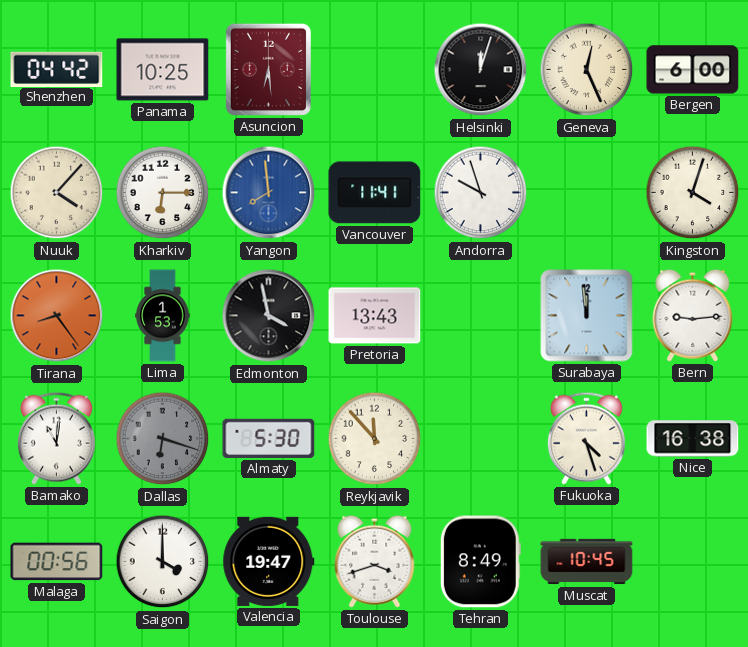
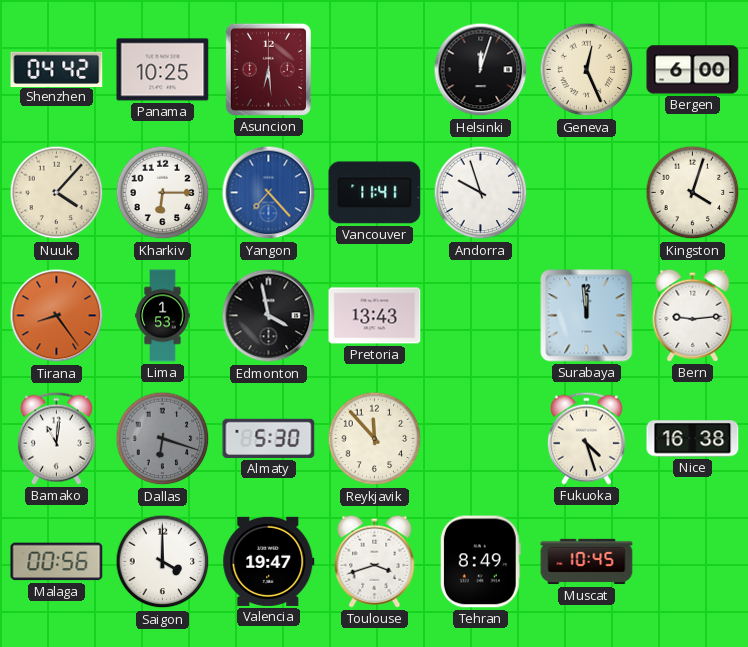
Yangon: 7:59 -> 7:23 (269, 193)
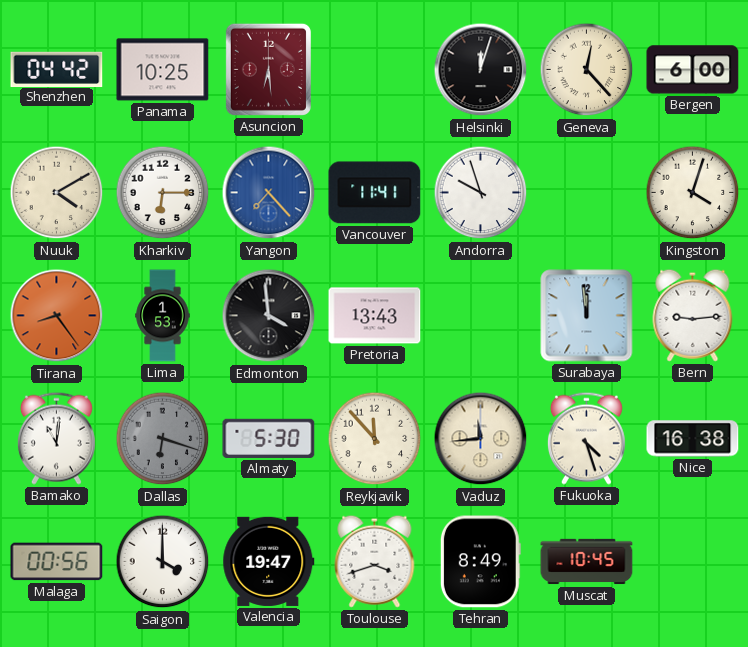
Geneva: 12:26 -> 12:23 (587, 70)
Nuuk: 4:07 -> 4:10 (57, 193)
Edmonton: 3:58 -> 3:59 (269, 316)
Vaduz: none -> 11:44 (481, 439)
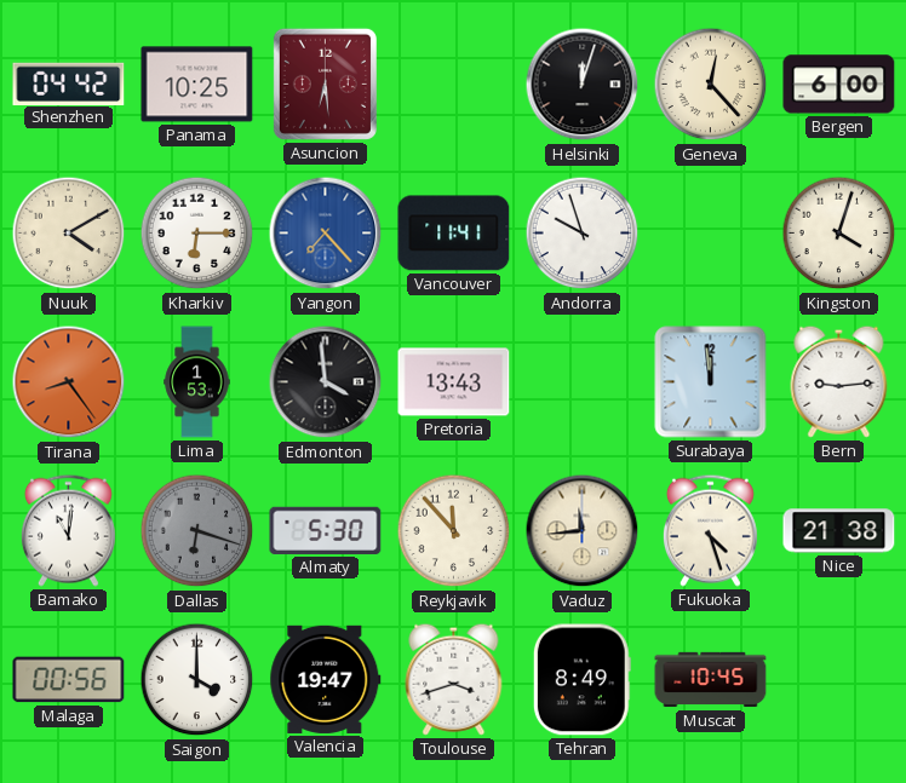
Nice: 16:38 -> 21:38 (839, 531)
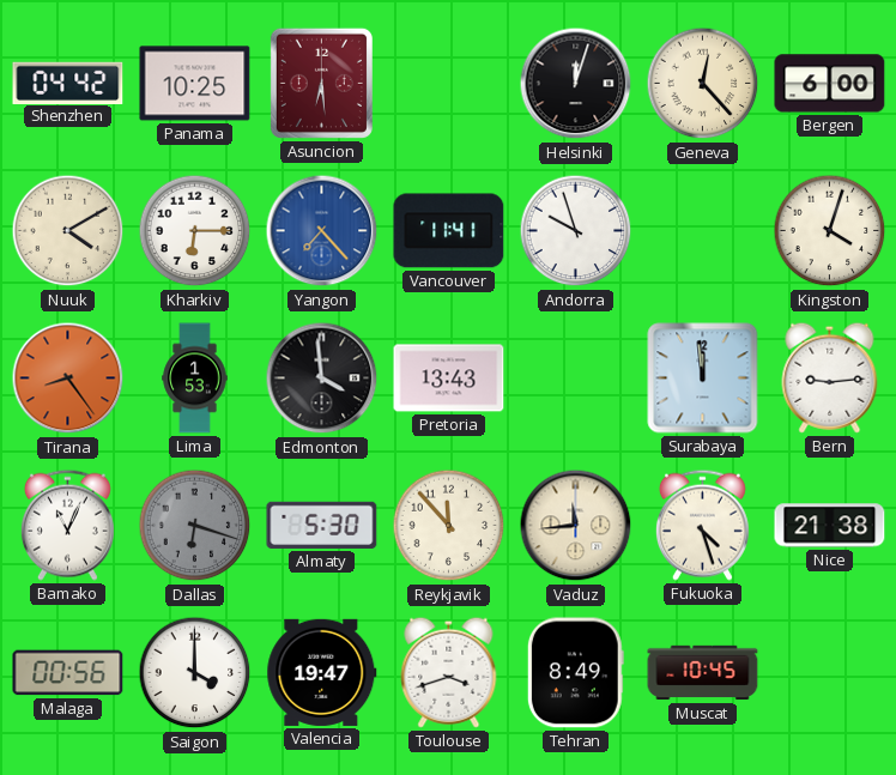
Bamako: 11:01 -> 11:04 (67, 525)
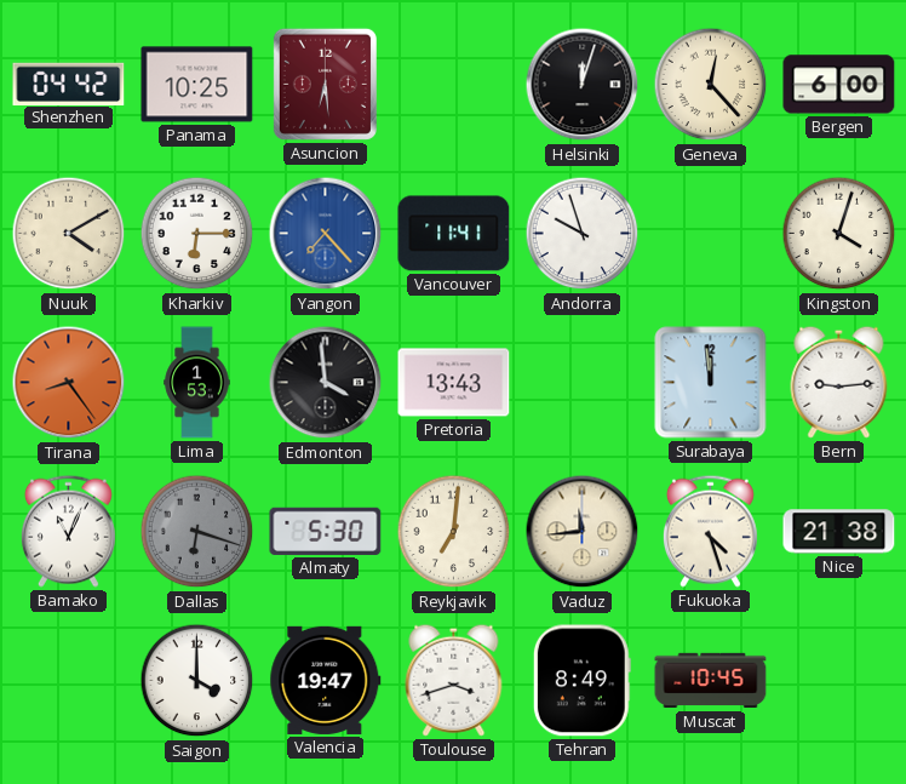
Reykjavik: 11:53 -> 7:01 (454, 532)
Malaga: 00:56 -> none (68, 673)
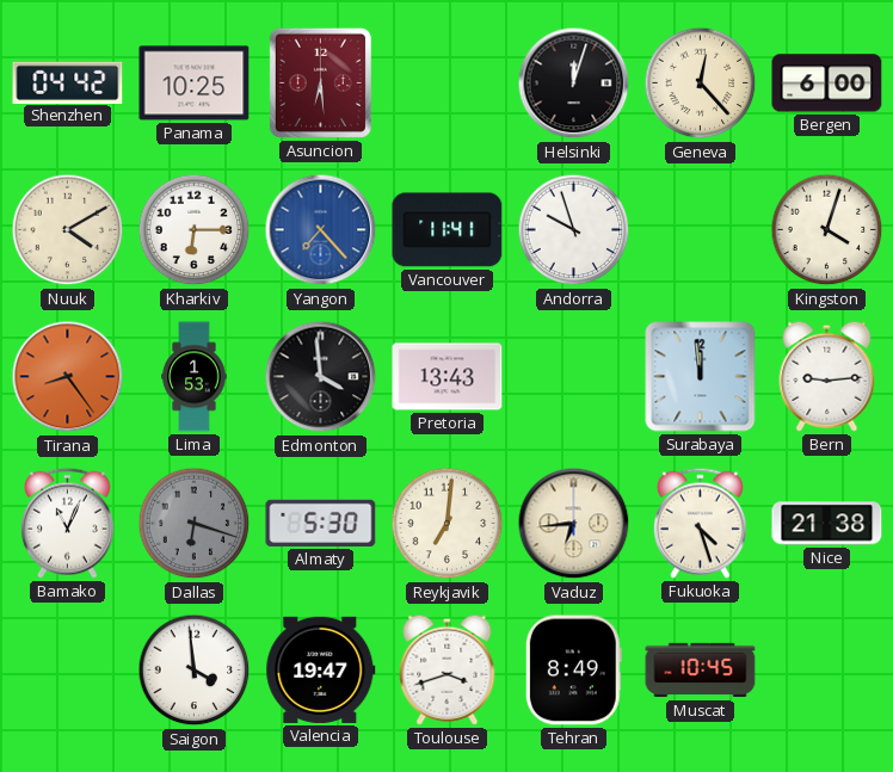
Vaduz: 11:44 -> 6:44 (574, 524)
Saigon: 4:00 -> 3:59 (195, 671)
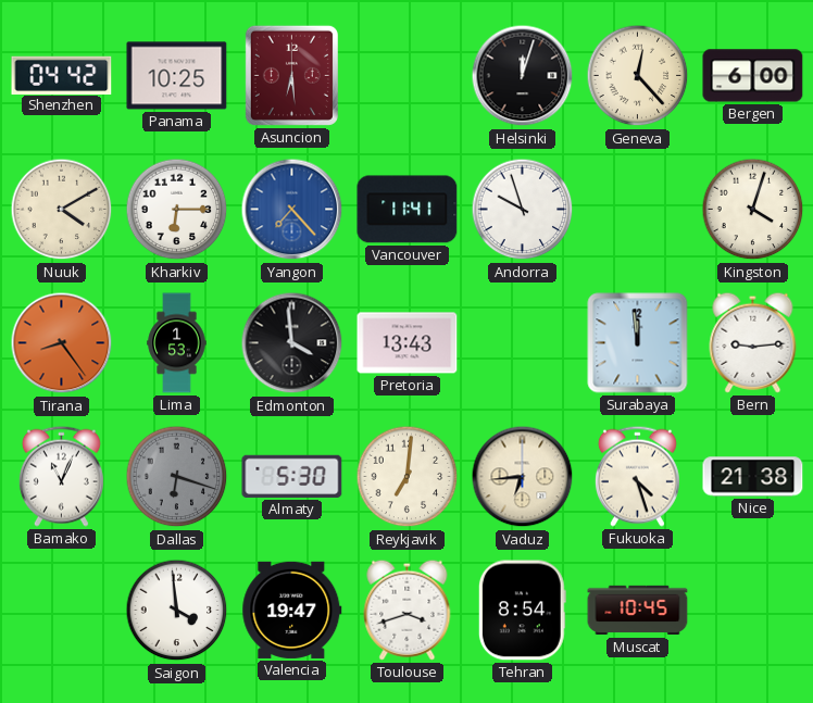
Tehran: 8:49 -> 8:54 (522, 611)
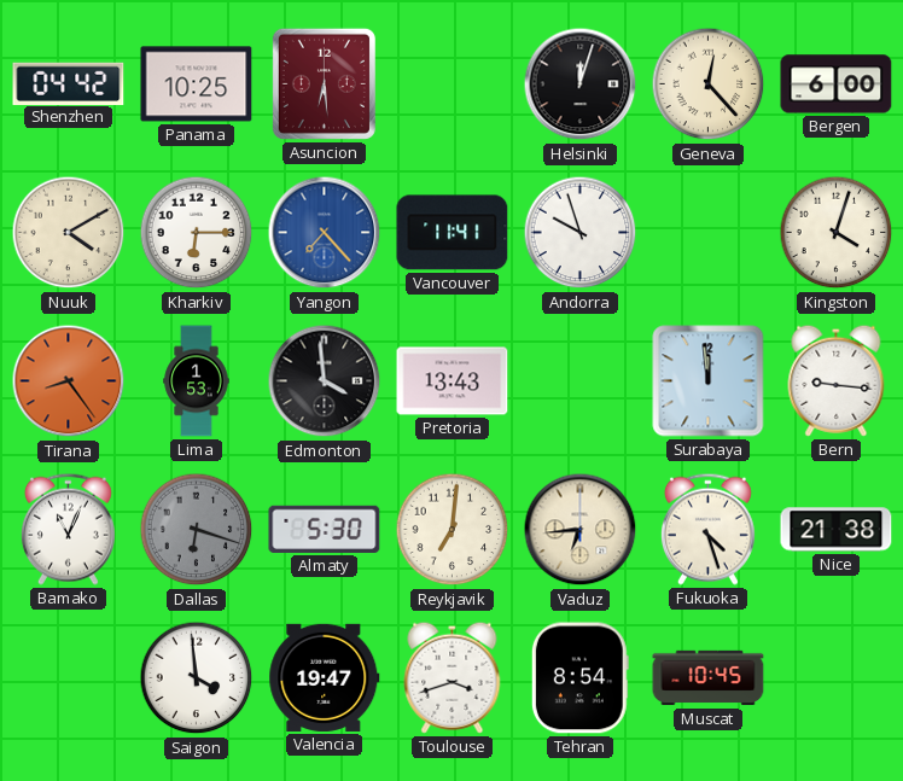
Bern: 9:14 -> 9:16 (837, 380)
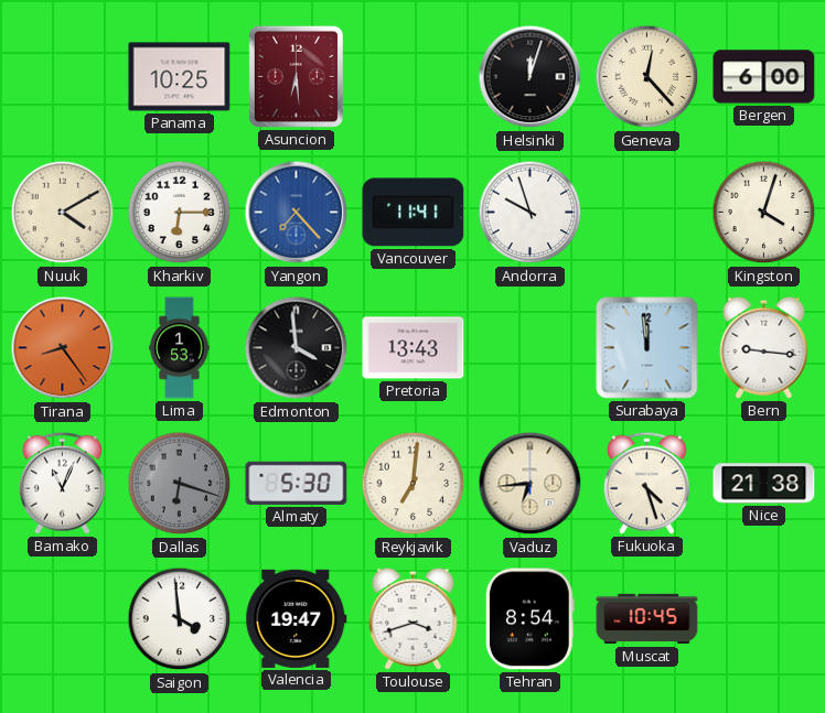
Shenzhen: 04:42 -> none (69, 83)
